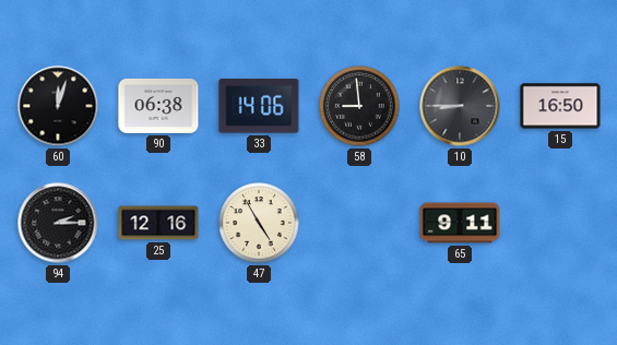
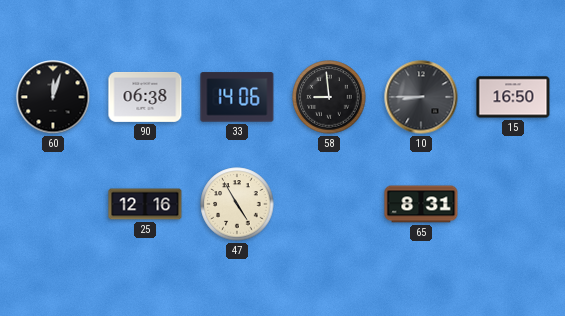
94: 2:15 -> none (58, 223)
65: 9:11 -> 8:31 (421, 204)
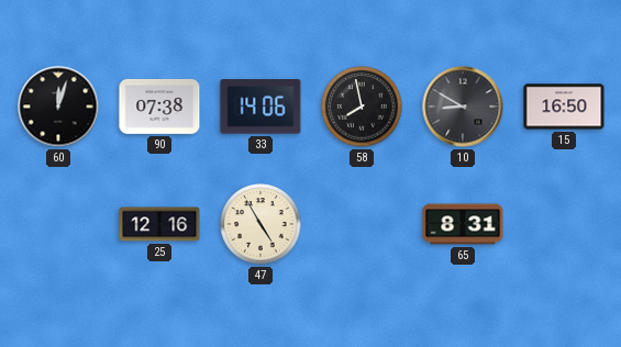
90: 06:38 -> 07:38 (159, 107)
58: 8:59 -> 7:58 (362, 107)
10: 8:45 -> 8:50 (463, 107)
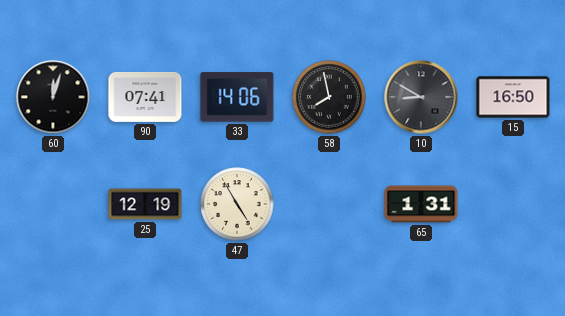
90: 07:38 -> 07:41 (145, 97)
25: 12:16 -> 12:19 (145, 204)
65: 8:31 -> 1:31 (421, 204)
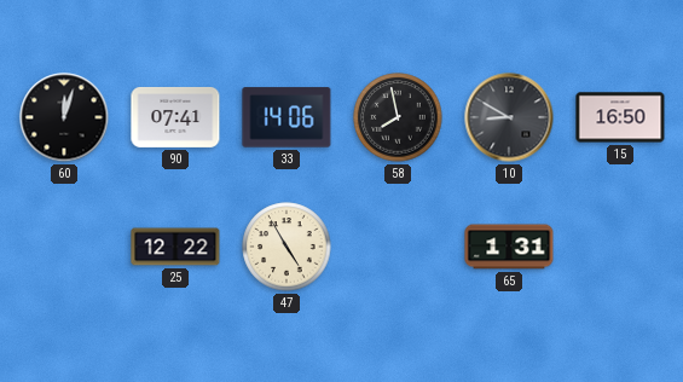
25: 12:19 -> 12:22 (175, 247)
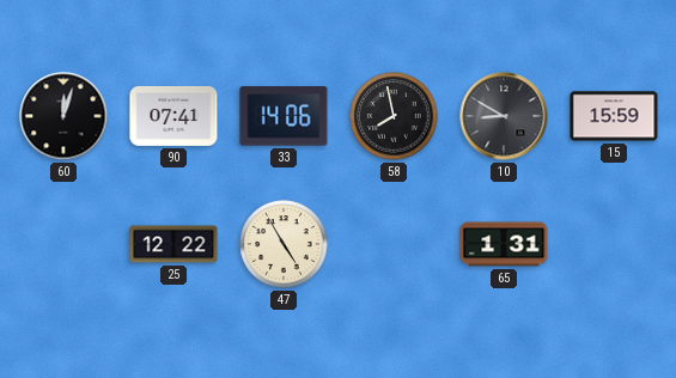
15: 16:50 -> 15:59 (614, 116)
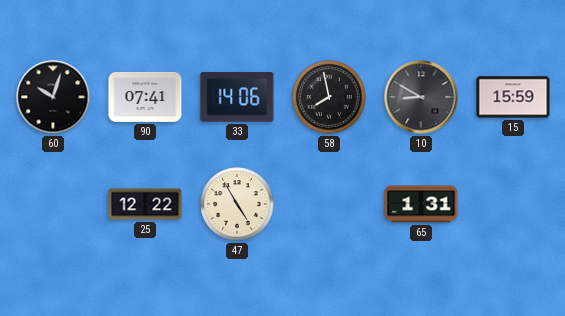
60: 12:03 -> 10:03 (53, 97)
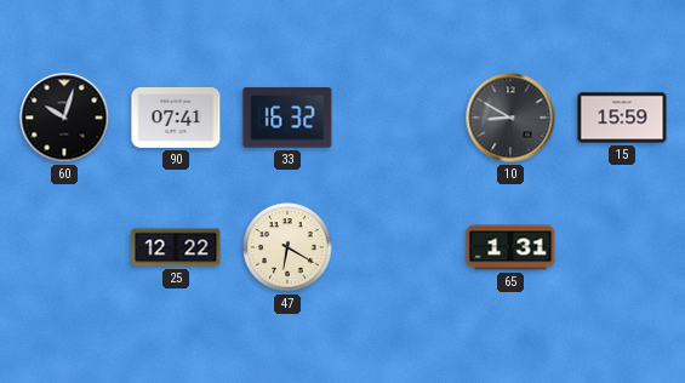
33: 14:06 -> 16:32 (287, 118)
58: 7:58 -> none (329, 97)
47: 4:55 -> 6:20 (287, 247)
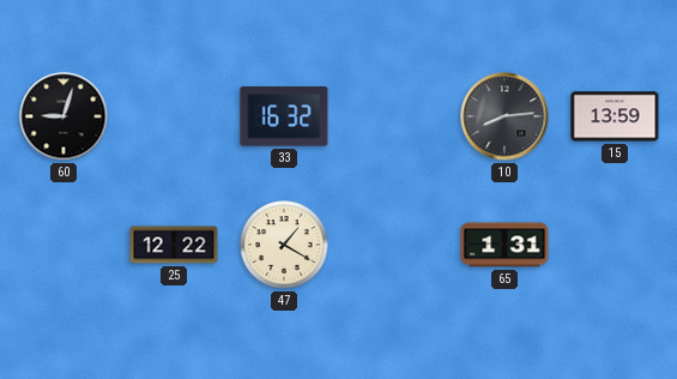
60: 10:03 -> 9:03 (64, 116)
90: 07:41 -> none (176, 118)
10: 8:50 -> 8:14 (504, 116)
15: 15:59 -> 13:59 (615, 116)
47: 6:20 -> 1:20 (284, 245)
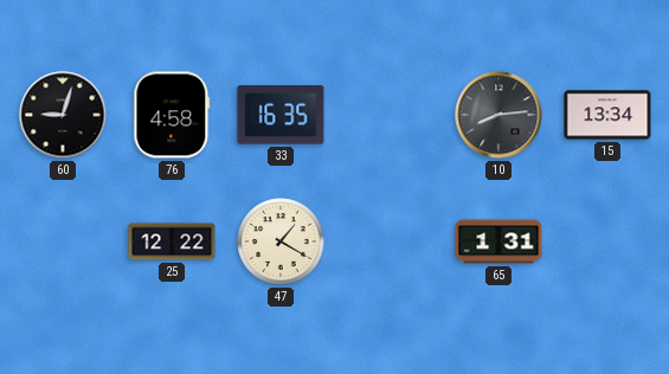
76: none -> 4:58 (172, 115)
33: 16:32 -> 16:35 (281, 115)
15: 13:59 -> 13:34 (607, 115)
